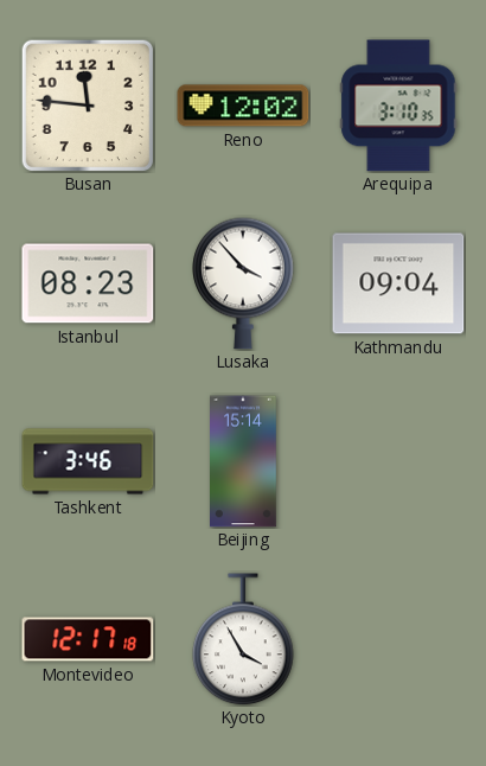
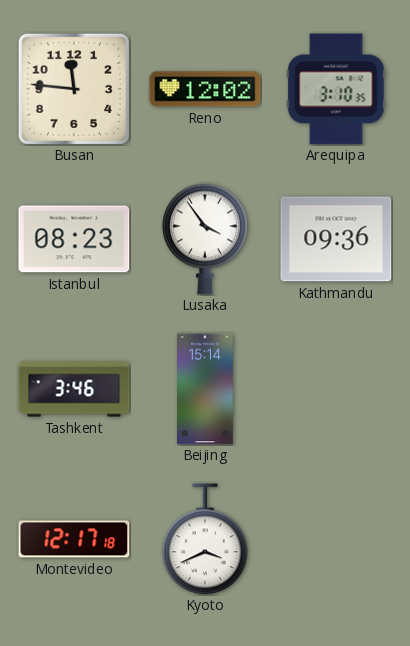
Lusaka: 3:53 -> 3:54 (205, 239)
Kathmandu: 09:04 -> 09:36 (336, 239)
Kyoto: 3:55 -> 3:41 (205, 539)
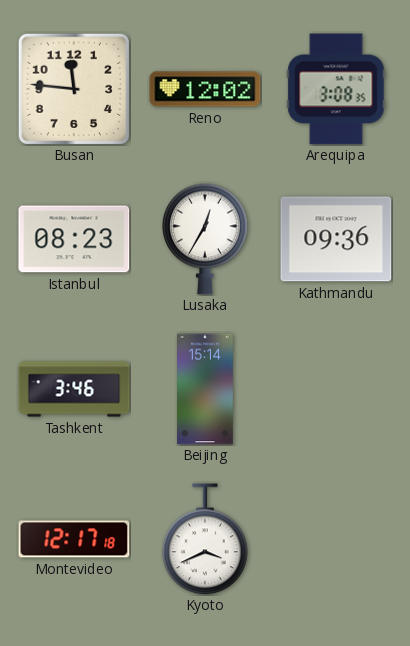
Arequipa: 3:10 -> 3:08 (336, 89)
Lusaka: 3:54 -> 12:35 (205, 239)
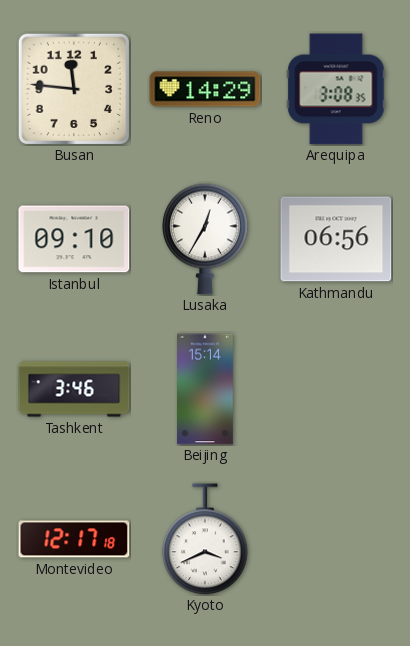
Reno: 12:02 -> 14:29 (205, 89)
Istanbul: 08:23 -> 09:10 (74, 239)
Kathmandu: 09:36 -> 06:56 (336, 239)
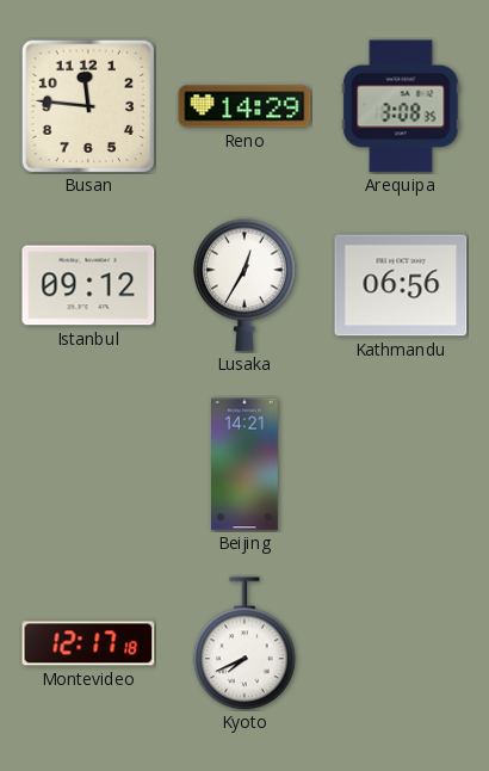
Istanbul: 09:10 -> 09:12 (88, 285)
Tashkent: 3:46 -> none (74, 389)
Beijing: 15:14 -> 14:21 (246, 464)
Kyoto: 3:41 -> 7:41 (244, 643)
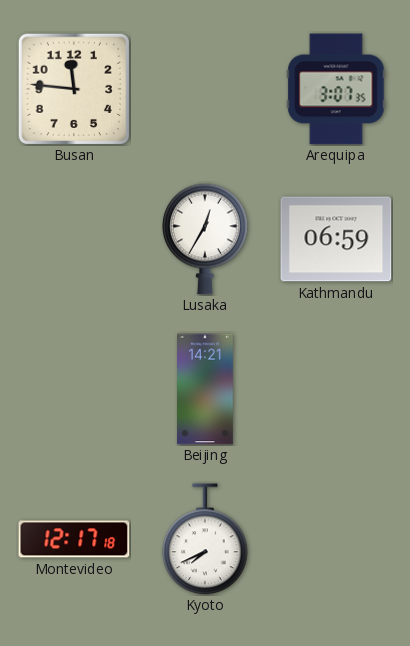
Reno: 14:29 -> none (244, 106)
Arequipa: 3:08 -> 3:07 (336, 89)
Istanbul: 09:12 -> none (88, 285)
Kathmandu: 06:56 -> 06:59 (336, 239)
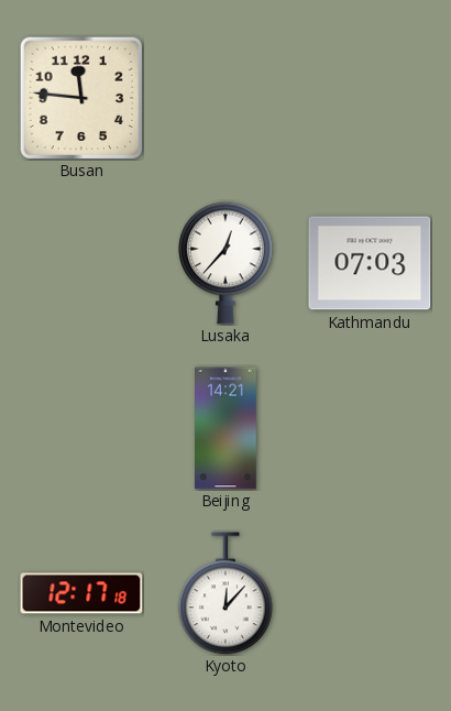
Arequipa: 3:07 -> none (336, 89)
Lusaka: 12:35 -> 12:37 (226, 263)
Kathmandu: 06:59 -> 07:03 (370, 263)
Kyoto: 7:41 -> 12:07 (226, 593)
